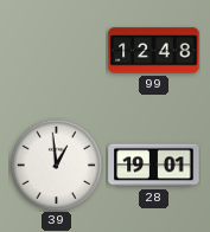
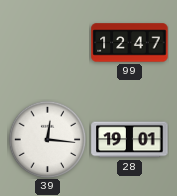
99: 12:48 -> 12:47 (130, 43)
39: 12:59 -> 12:16 (47, 139)
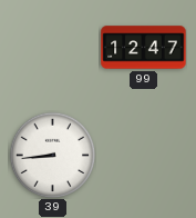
39: 12:16 -> 8:44 (52, 155)
28: 19:01 -> none (130, 140)
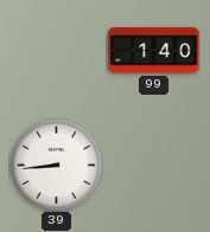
99: 12:47 -> 1:40 (154, 51)
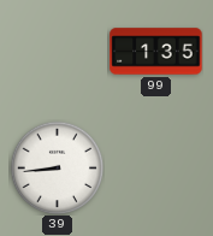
99: 1:40 -> 1:35 (156, 52)
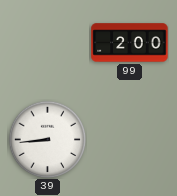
99: 1:35 -> 2:00 (130, 43)
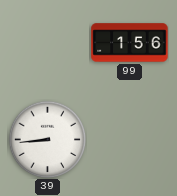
99: 2:00 -> 1:56 (130, 43)
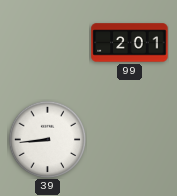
99: 1:56 -> 2:01 (130, 43)
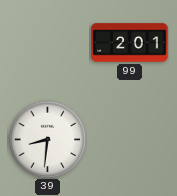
39: 8:44 -> 8:31 (47, 139)
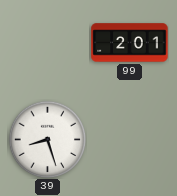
39: 8:31 -> 8:27 (47, 139)
